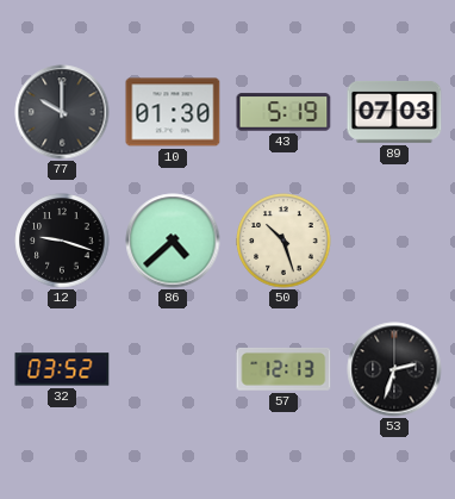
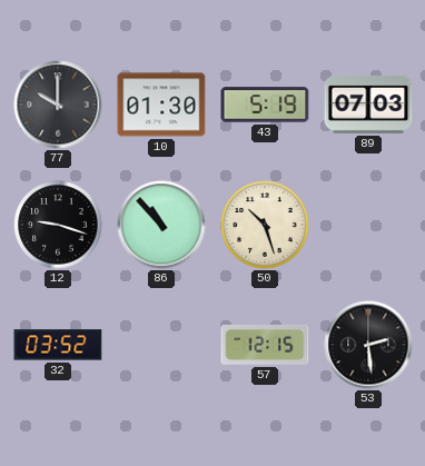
86: 4:38 -> 10:53 (161, 225)
57: 12:13 -> 12:15 (265, 345)
53: 2:33 -> 2:29 (368, 345)
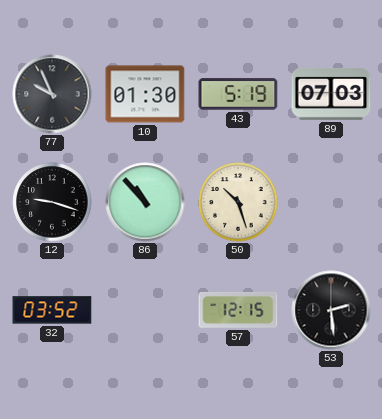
77: 10:00 -> 9:56 (52, 94)
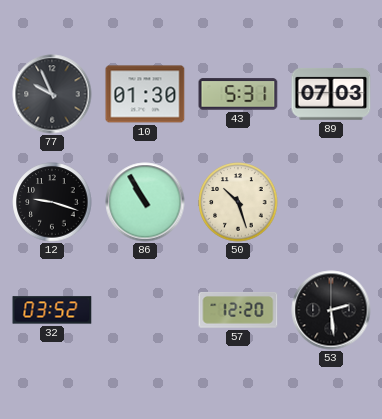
43: 5:19 -> 5:31 (238, 94)
86: 10:53 -> 10:55 (145, 202)
57: 12:15 -> 12:20 (238, 310)
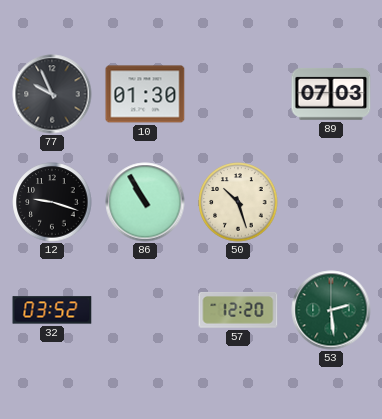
43: 5:31 -> none (238, 94)
53 dial: black -> green (331, 310)
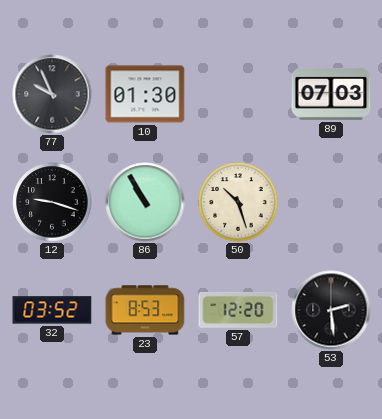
23: none -> 8:53 (145, 310)
53 dial: green -> black (331, 310)
